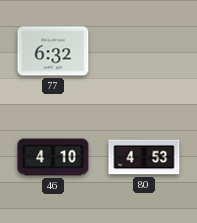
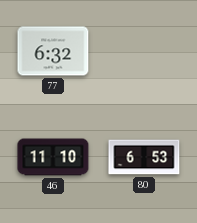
46: 4:10 -> 11:10 (53, 157)
80: 4:53 -> 6:53 (144, 157)
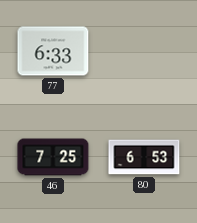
77: 6:32 -> 6:33 (53, 51)
46: 11:10 -> 7:25 (53, 157)
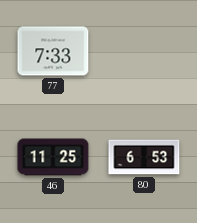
77: 6:33 -> 7:33 (53, 51)
46: 7:25 -> 11:25 (53, 157)
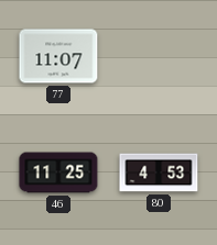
77: 7:33 -> 11:07 (58, 56)
80: 6:53 -> 4:53 (159, 172)
